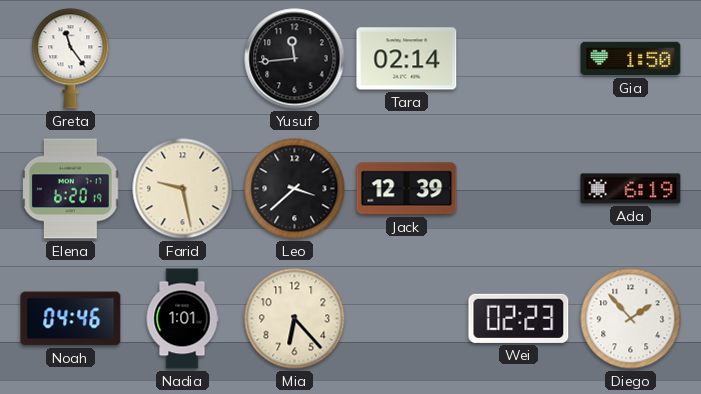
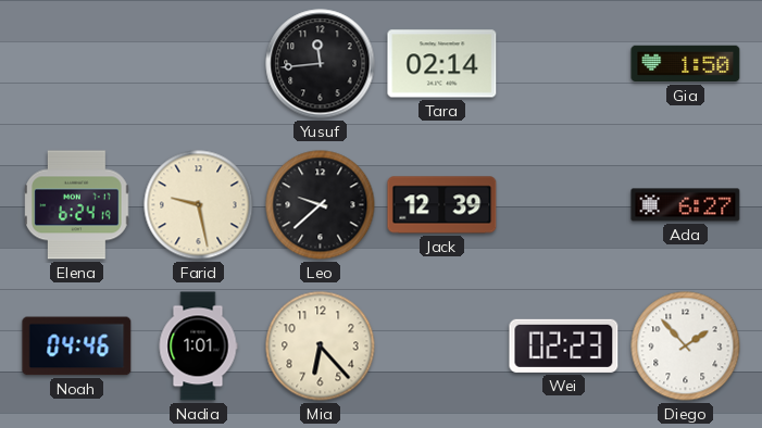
Greta: 11:24 -> none (71, 59)
Elena: 6:20 -> 6:24 (77, 205)
Leo: 3:38 -> 9:38 (321, 205)
Ada: 6:19 -> 6:27 (686, 205)
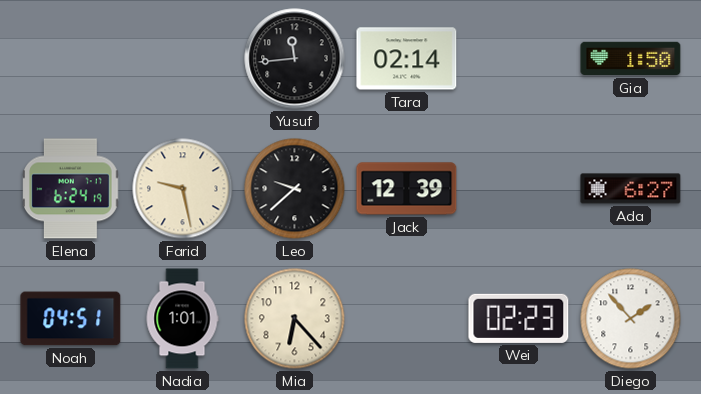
Noah: 04:46 -> 04:51 (71, 319)
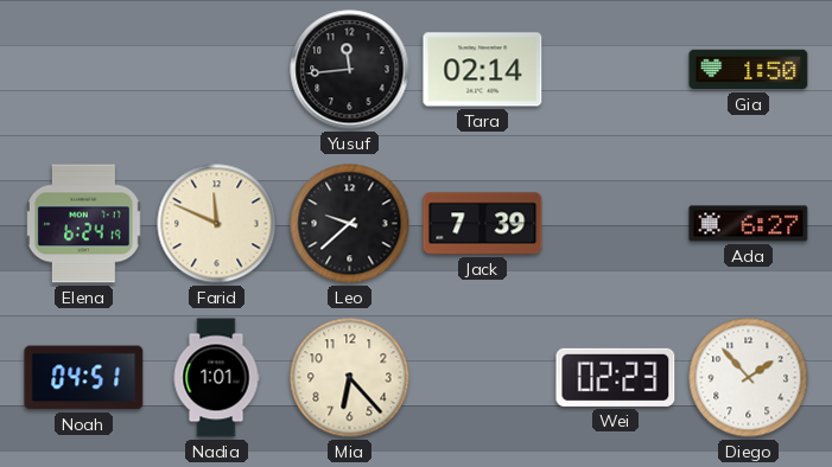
Farid: 9:28 -> 11:49 (217, 224)
Jack: 12:39 -> 7:39 (483, 224)
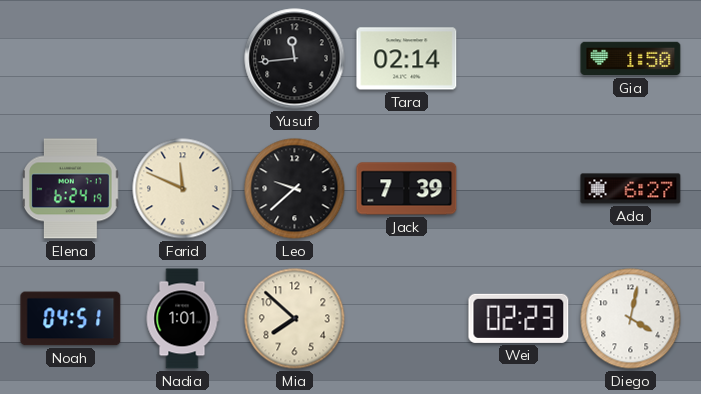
Mia: 6:23 -> 7:52 (295, 319)
Diego: 1:53 -> 4:02 (631, 319)
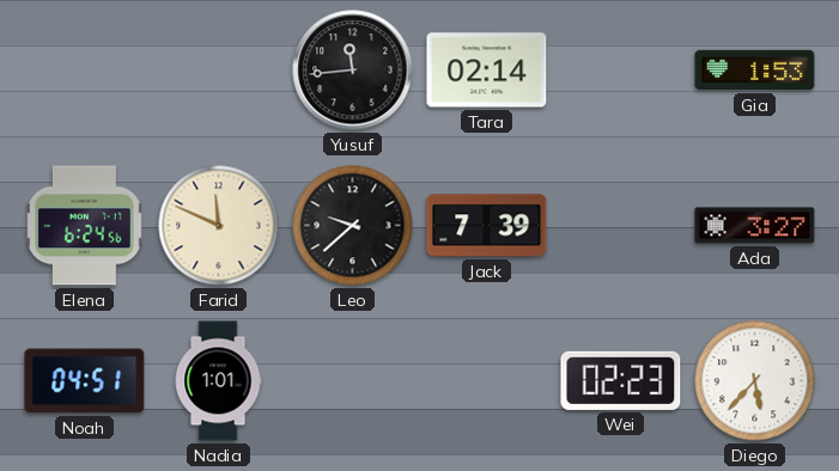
Gia: 1:50 -> 1:53 (755, 71)
Elena: 6:24:19 -> 6:24:56 (85, 226)
Ada: 6:27 -> 3:27 (755, 226)
Mia: 7:52 -> none (295, 319)
Diego: 4:02 -> 5:37 (755, 381)
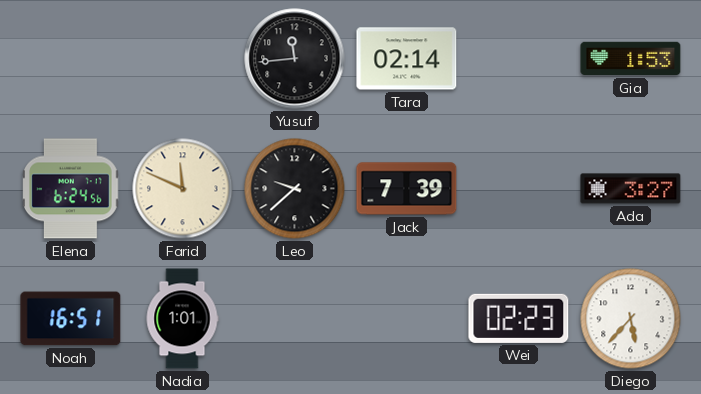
Noah: 04:51 -> 16:51 (71, 319)
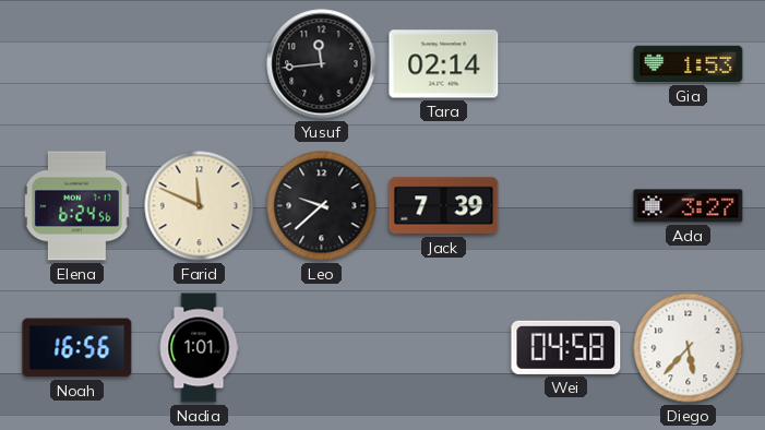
Noah: 16:51 -> 16:56 (77, 348)
Wei: 02:23 -> 04:58 (566, 347)
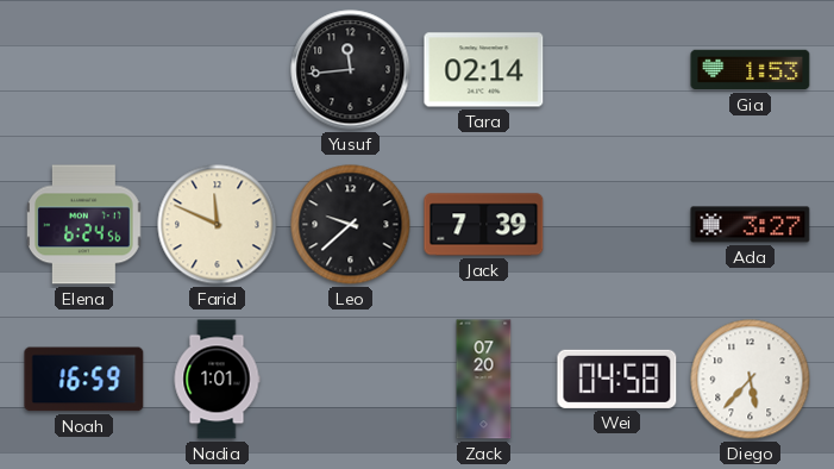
Noah: 16:56 -> 16:59 (84, 380)
Zack: none -> 07:20 (484, 380)
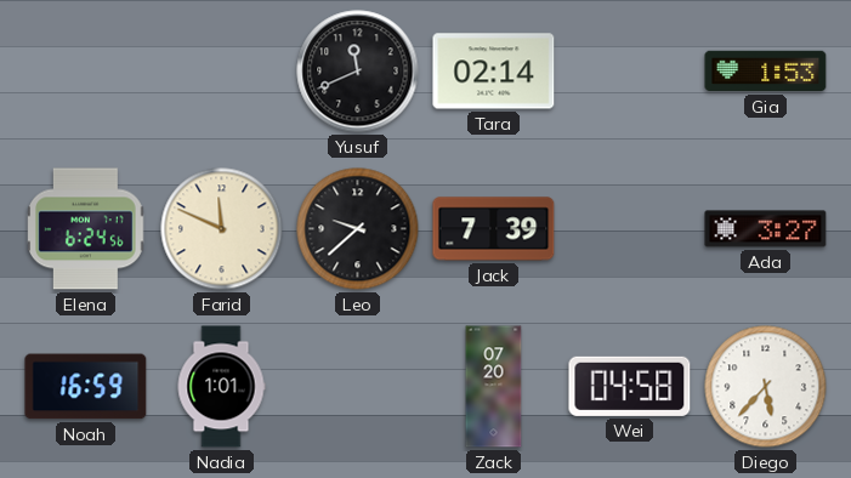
Yusuf: 11:44 -> 11:41 (358, 72)
